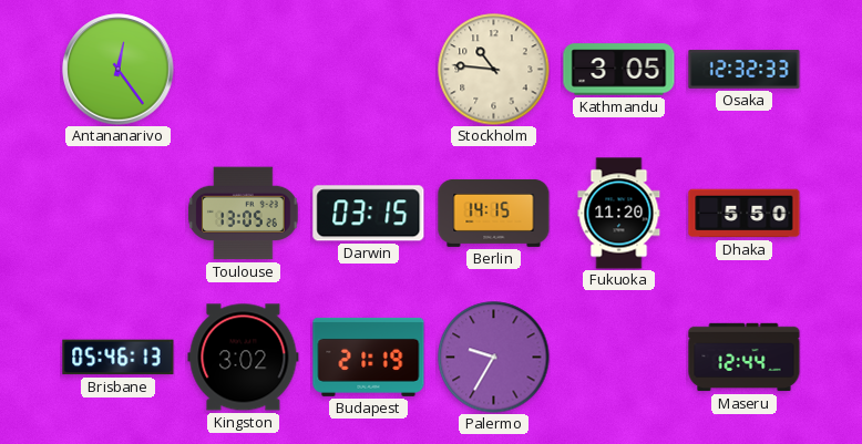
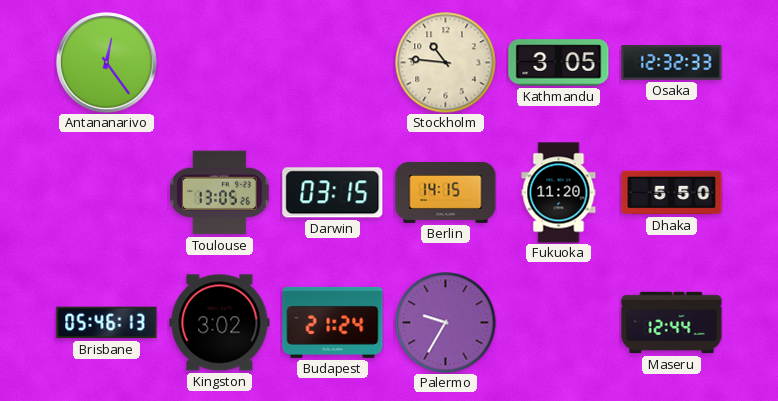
Budapest: 21:19 -> 21:24 (333, 322)
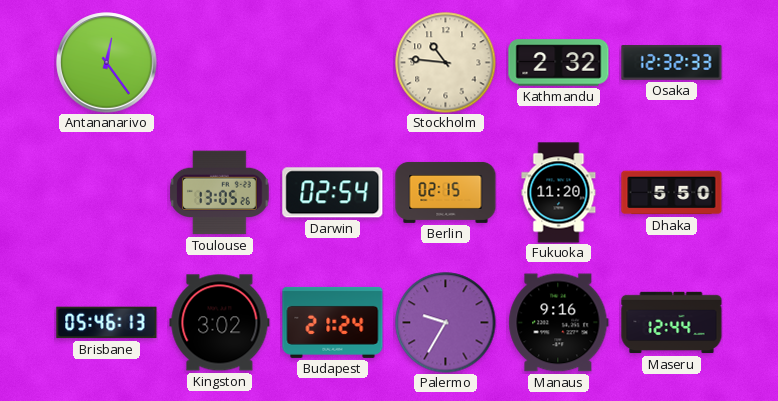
Kathmandu: 3:05 -> 2:32 (559, 63)
Darwin: 03:15 -> 02:54 (333, 193)
Berlin: 14:15 -> 02:15 (446, 192)
Manaus: none -> 9:16 (559, 323)
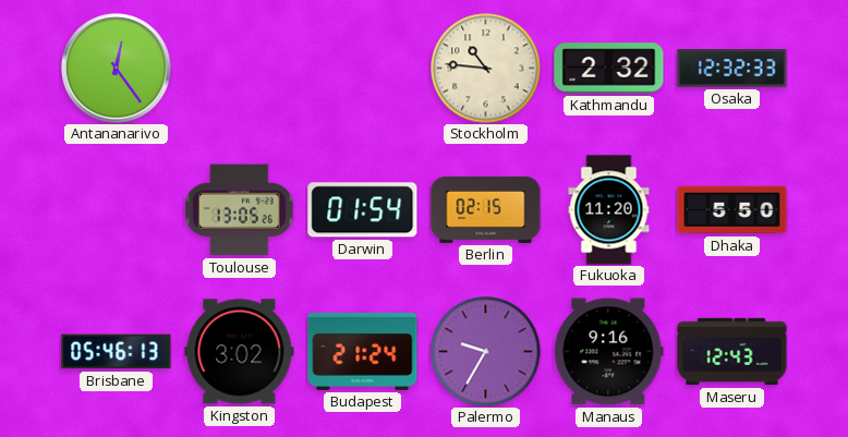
Darwin: 02:54 -> 01:54 (363, 210)
Maseru: 12:44 -> 12:43 (732, 352)
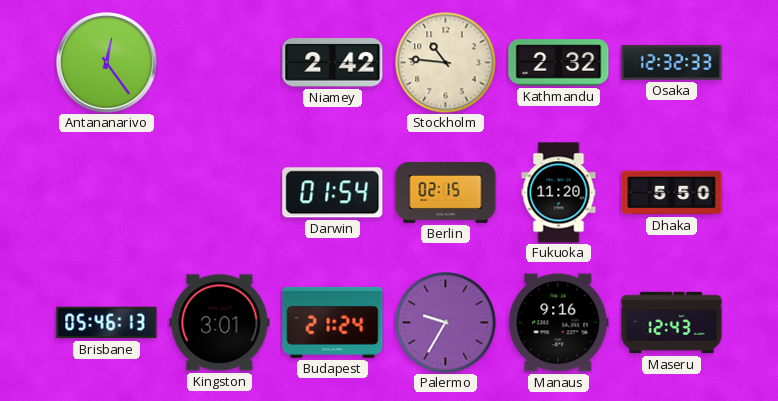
Niamey: none -> 2:42 (333, 63)
Toulouse: 13:05 -> none (240, 210)
Kingston: 3:02 -> 3:01 (220, 323)
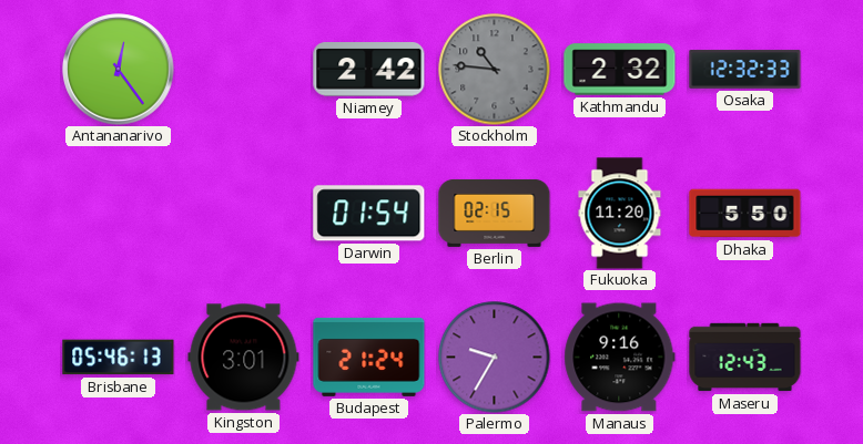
Stockholm dial: cream -> grey (495, 70)
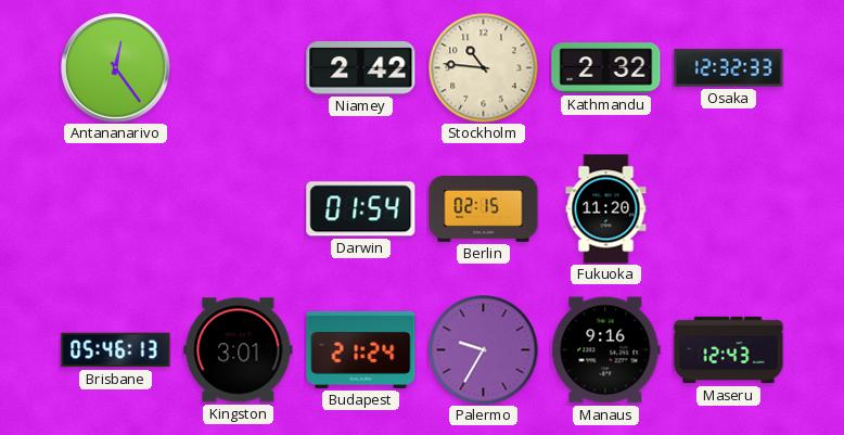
Stockholm dial: grey -> cream (484, 68)
Dhaka: 5:50 -> none (745, 214)
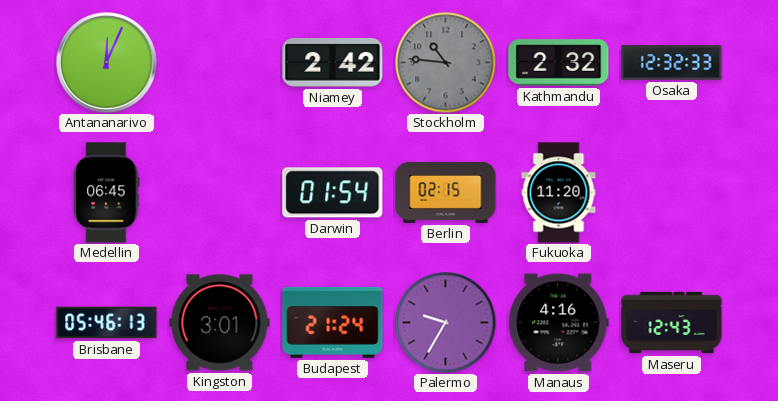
Antananarivo: 12:24 -> 12:04 (107, 63)
Stockholm dial: cream -> grey (446, 63)
Medellin: none -> 06:45 (107, 193)
Manaus: 9:16 -> 4:16 (559, 323)
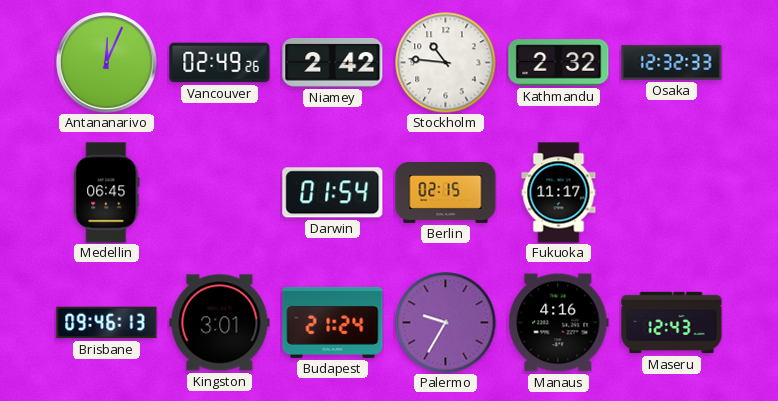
Vancouver: none -> 02:49 (220, 63)
Stockholm dial: grey -> white (446, 63)
Fukuoka: 11:20 -> 11:17 (559, 193)
Brisbane: 05:46 -> 09:46 (107, 323)
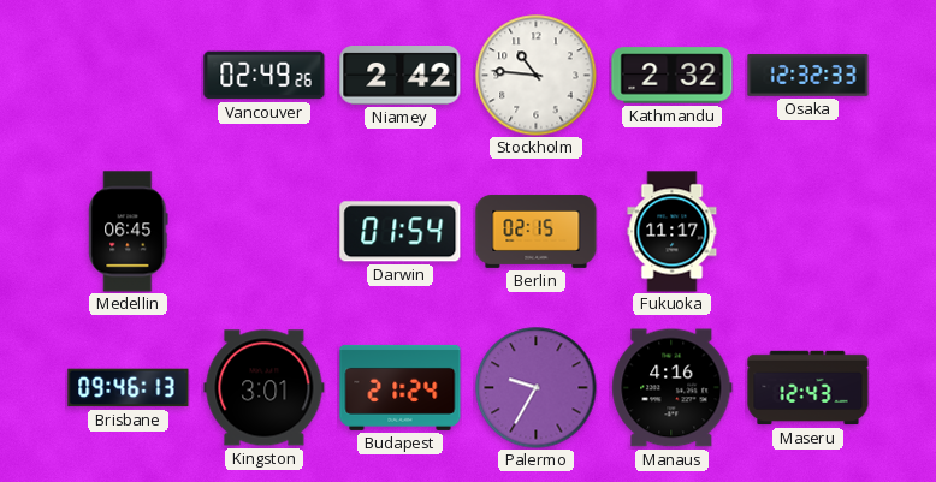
Antananarivo: 12:04 -> none (107, 63)
